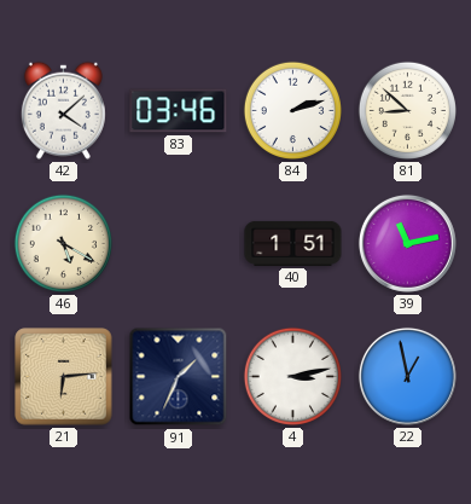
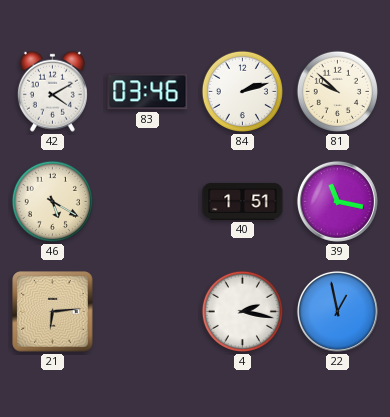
42: 4:08 -> 4:10 (52, 91)
81: 8:52 -> 9:52 (337, 91)
39: 11:13 -> 11:17 (337, 201)
91: 1:34 -> none (179, 377)
4: 3:13 -> 2:17 (242, 311)
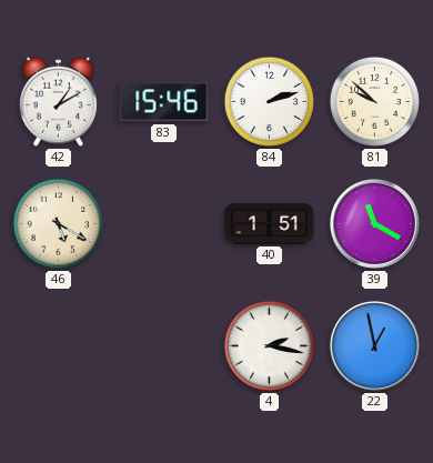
42: 4:10 -> 1:10 (58, 101)
83: 03:46 -> 15:46 (164, 102)
39: 11:17 -> 11:20 (374, 223)
21: 6:14 -> none (53, 312)
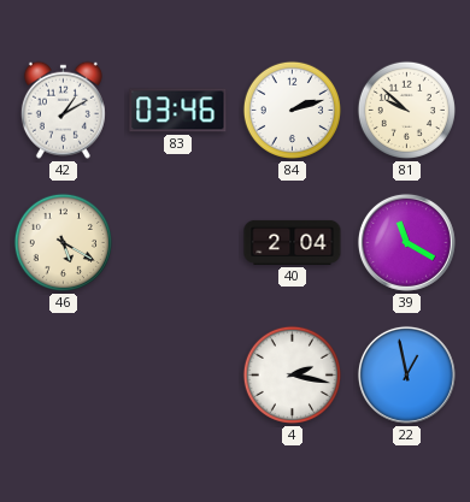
83: 15:46 -> 03:46 (178, 111)
40: 1:51 -> 2:04 (293, 242)
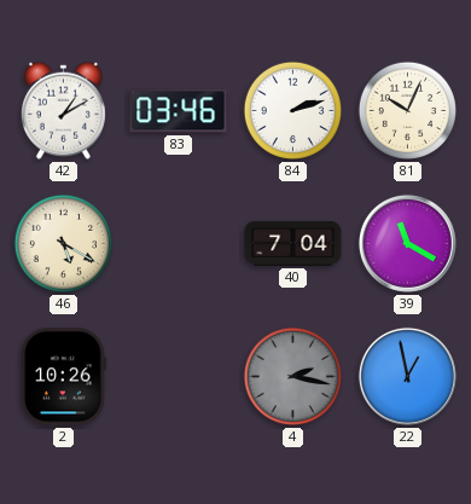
81: 9:52 -> 10:04 (407, 110)
40: 2:04 -> 7:04 (293, 243)
2: none -> 10:26 (64, 377)
4 dial: white -> grey (292, 376)
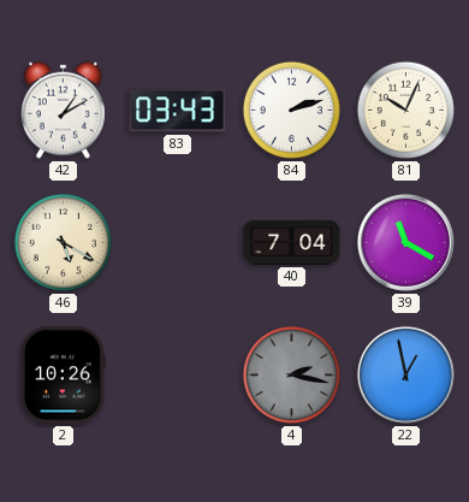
83: 03:46 -> 03:43 (178, 111)
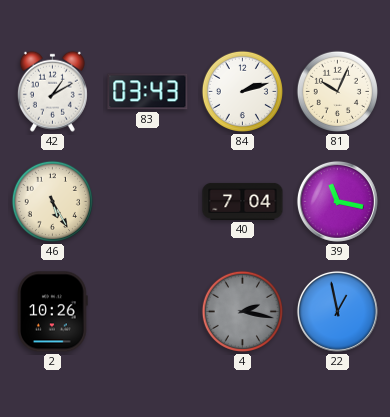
46: 5:20 -> 5:25 (52, 201)
39: 11:20 -> 11:17 (337, 201)
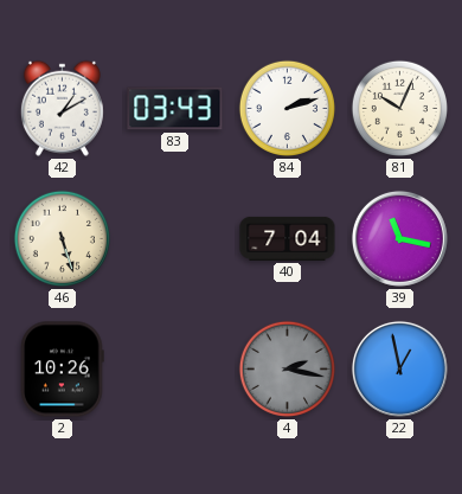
46: 5:25 -> 5:27 (62, 238)
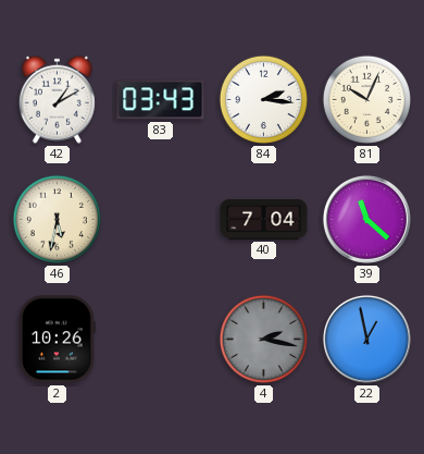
84: 2:12 -> 2:16 (263, 99)
46: 5:27 -> 5:32 (57, 219)
39: 11:17 -> 11:22 (366, 219)
